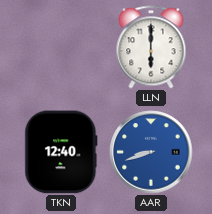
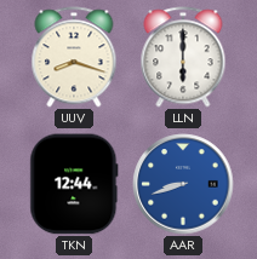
UUV: none -> 8:18 (74, 57)
TKN: 12:40 -> 12:44 (74, 184)
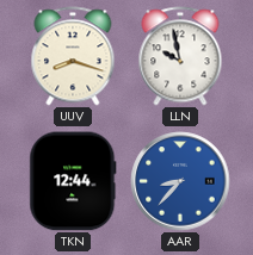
LLN: 6:00 -> 9:58 (180, 56)
AAR: 8:42 -> 8:37 (180, 181)
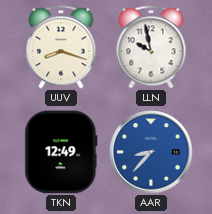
TKN: 12:44 -> 12:49 (61, 152)
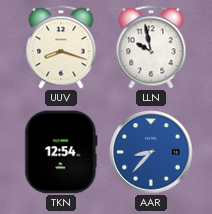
TKN: 12:49 -> 12:54 (61, 152)
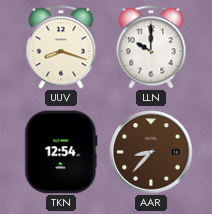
LLN: 9:58 -> 10:00 (151, 47)
AAR dial: blue -> brown (151, 152)
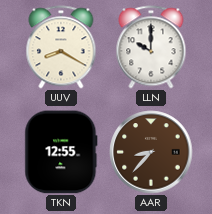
UUV: 8:18 -> 8:20 (61, 47)
TKN: 12:54 -> 12:55 (61, 152)
